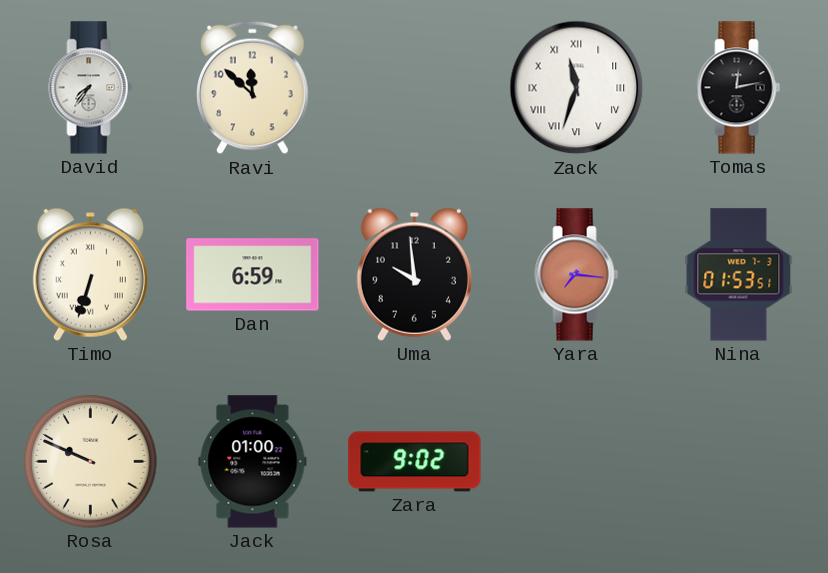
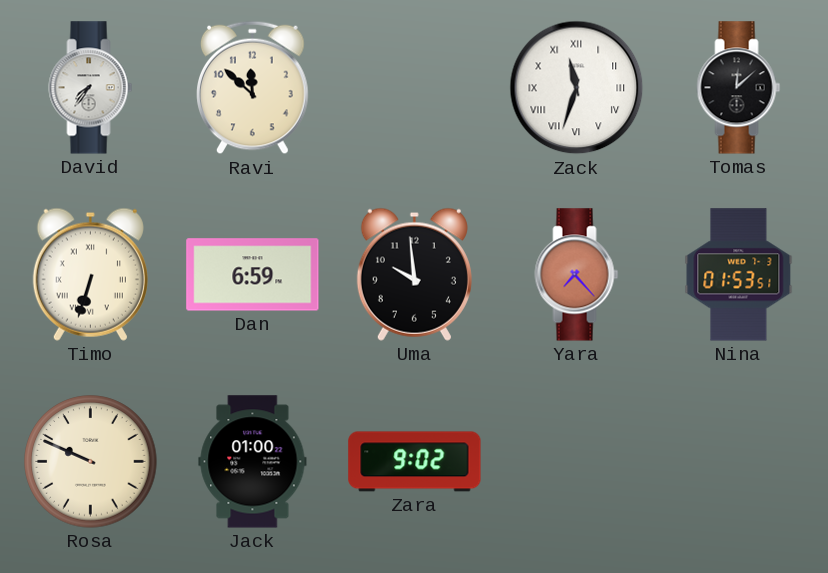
Tomas: 12:13 -> 12:08 (739, 88)
Yara: 7:16 -> 7:23 (577, 275)
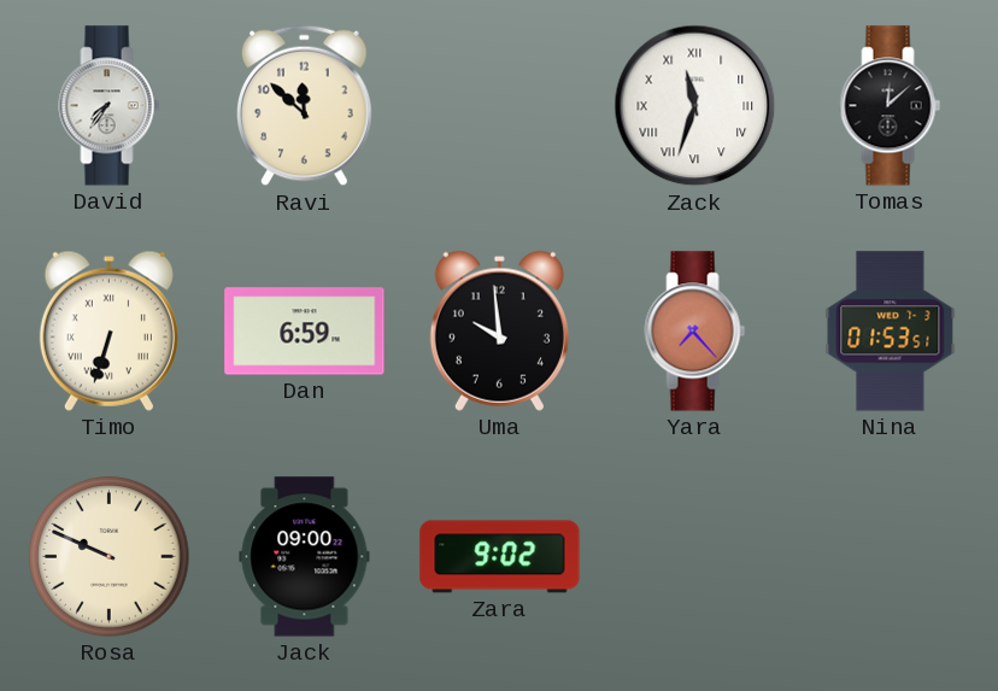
Jack: 01:00 -> 09:00 (305, 557)
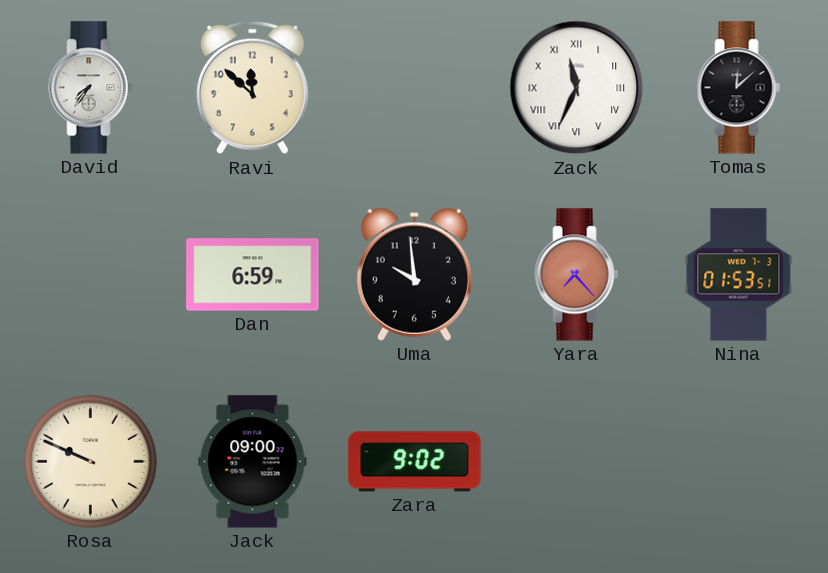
Zack: 11:33 -> 11:34 (577, 88)
Timo: 6:33 -> none (108, 330)
